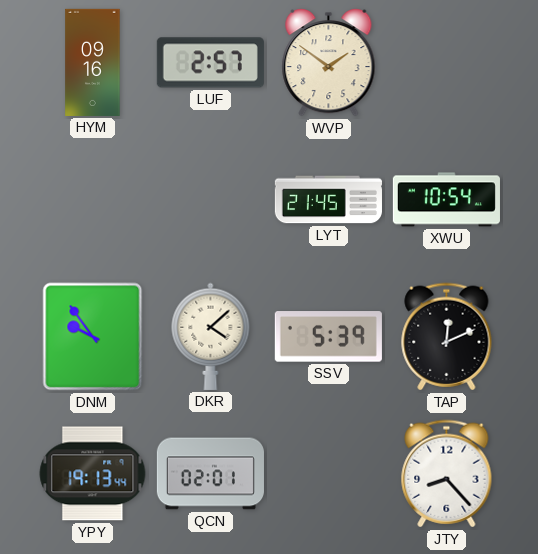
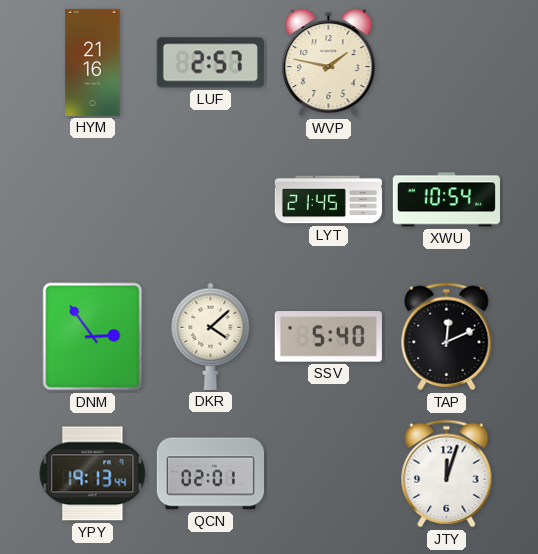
HYM: 09:16 -> 21:16 (93, 62)
WVP: 1:51 -> 1:47 (329, 63)
DNM: 9:54 -> 2:54 (93, 337)
SSV: 5:39 -> 5:40 (328, 337)
JTY: 8:23 -> 12:03 (447, 474)
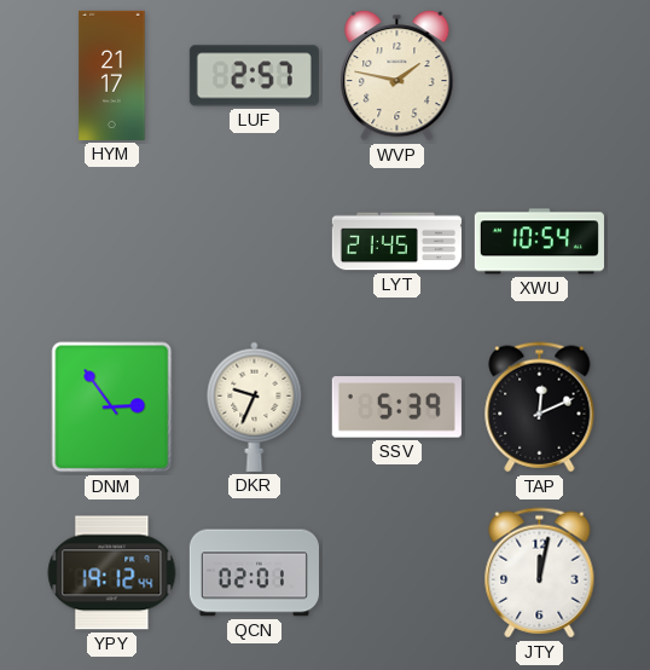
HYM: 21:16 -> 21:17 (112, 75)
DKR: 4:08 -> 9:34 (255, 406)
SSV: 5:40 -> 5:39 (396, 408)
YPY: 19:13 -> 19:12 (112, 573)
JTY: 12:03 -> 12:02 (540, 573)
